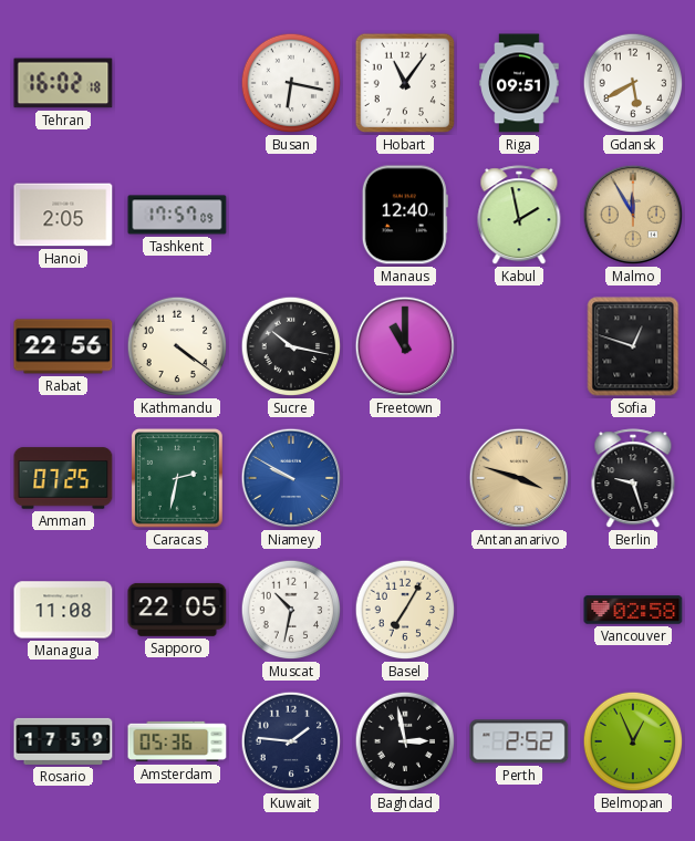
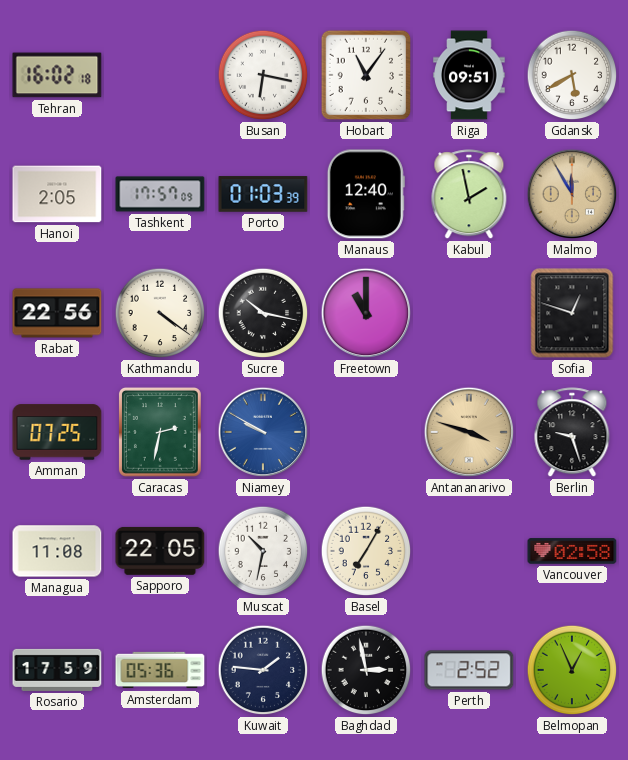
Porto: none -> 01:03 (263, 194)
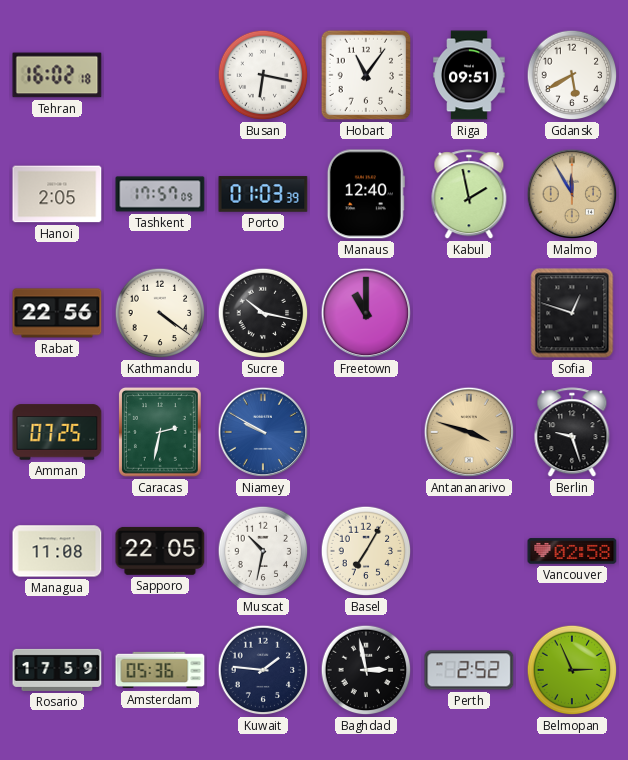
Belmopan: 12:56 -> 2:56 (572, 670)
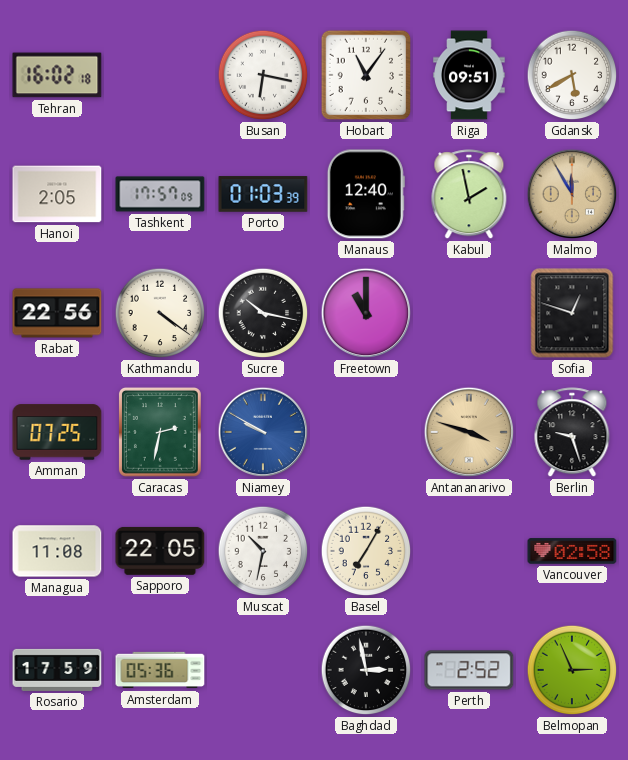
Kuwait: 1:46 -> none (263, 670)
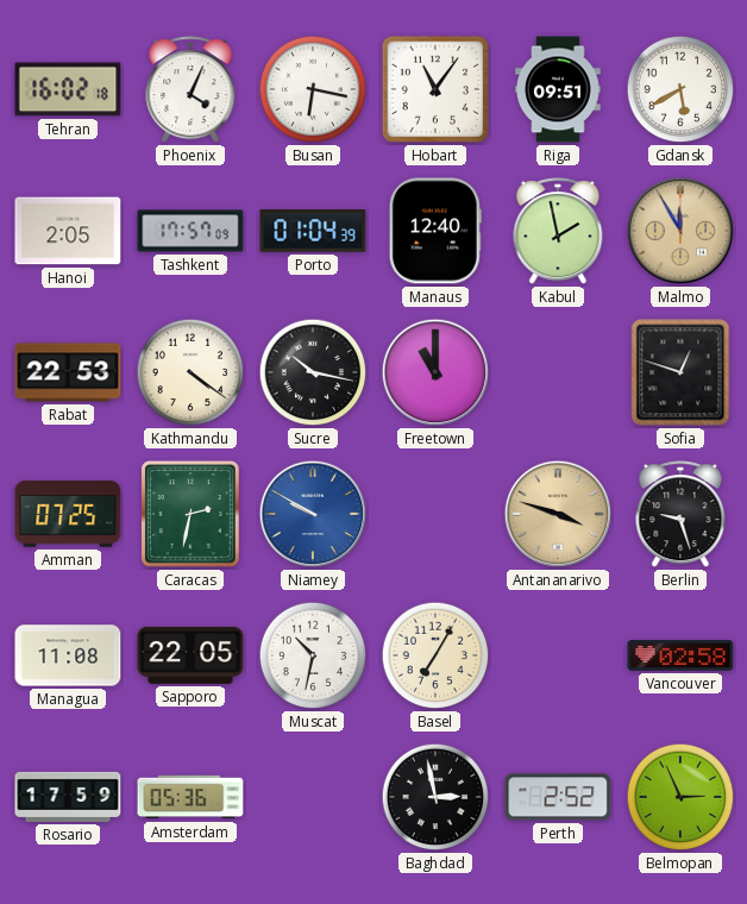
Phoenix: none -> 4:04 (190, 90)
Porto: 01:03 -> 01:04 (313, 231)
Rabat: 22:56 -> 22:53 (68, 372)
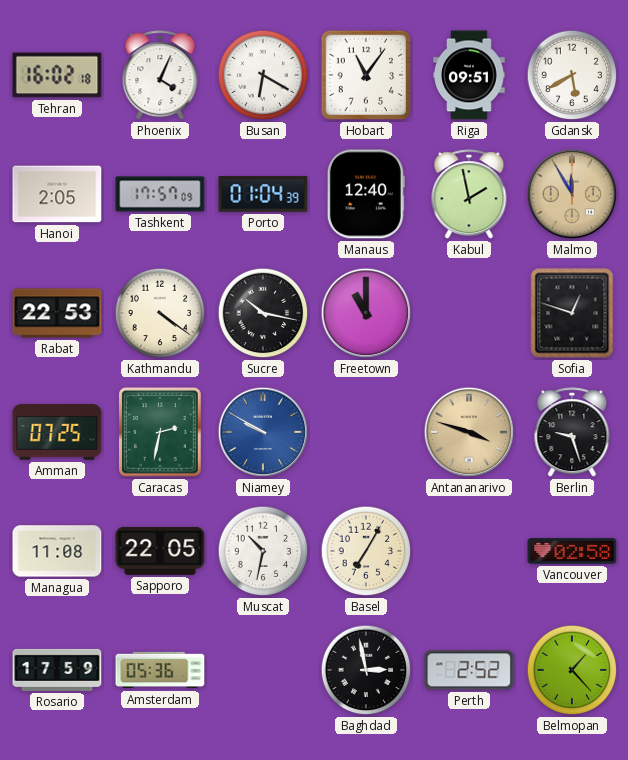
Busan: 6:17 -> 6:20 (263, 75)
Belmopan: 2:56 -> 1:23 (572, 670)
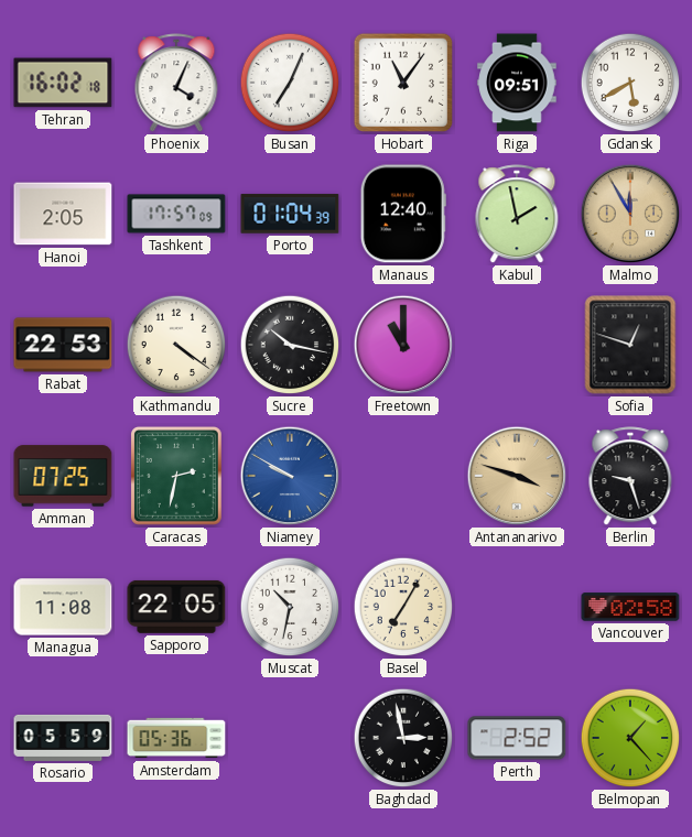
Busan: 6:20 -> 7:04 (290, 83)
Rosario: 17:59 -> 05:59 (63, 738)
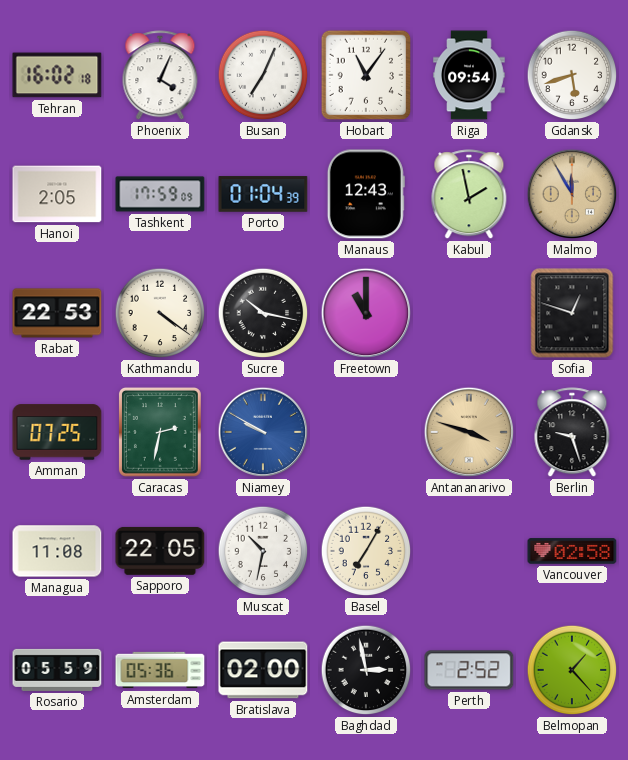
Riga: 09:51 -> 09:54 (469, 75)
Gdansk: 5:40 -> 5:42 (572, 75)
Tashkent: 17:57 -> 17:59 (160, 194)
Manaus: 12:40 -> 12:43 (366, 194)
Bratislava: none -> 02:00 (263, 670)
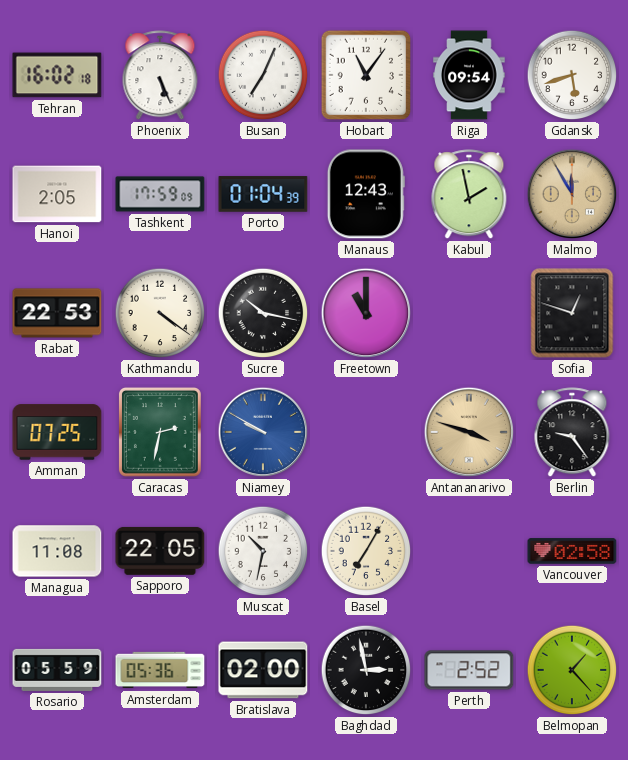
Phoenix: 4:04 -> 5:26 (160, 76)
Berlin: 9:27 -> 9:24 (572, 433)
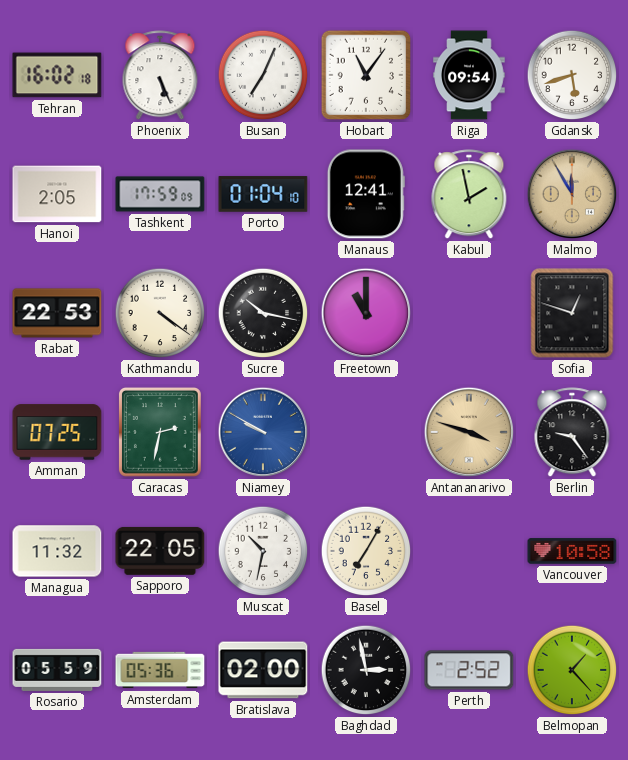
Porto: 01:04:39 -> 01:04:10 (263, 194)
Manaus: 12:43 -> 12:41 (366, 194)
Managua: 11:08 -> 11:32 (57, 551)
Vancouver: 02:58 -> 10:58 (572, 551)
